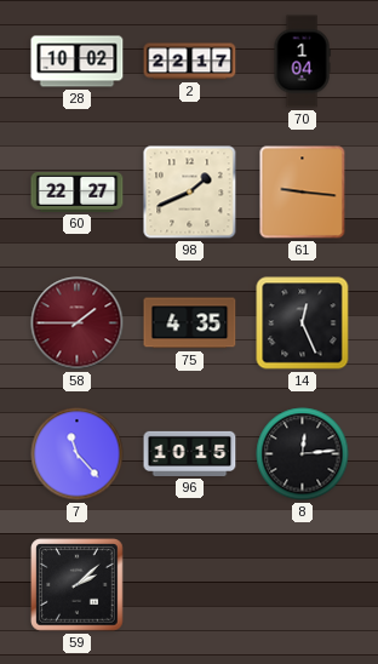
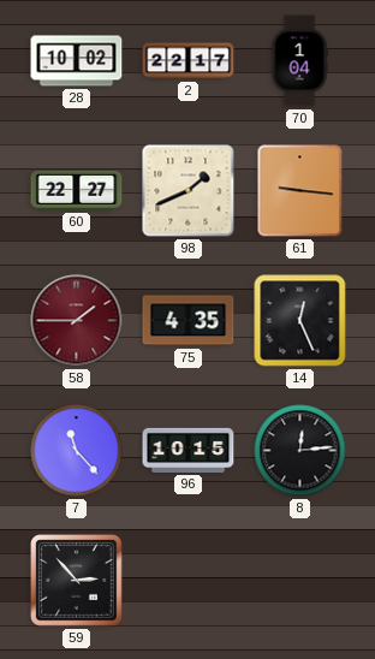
59: 2:08 -> 2:53 (77, 581)
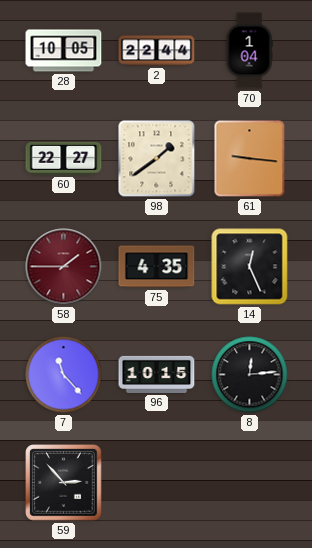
28: 10:02 -> 10:05 (64, 51)
2: 22:17 -> 22:44 (157, 51)
98: 1:41 -> 1:39 (157, 159)
